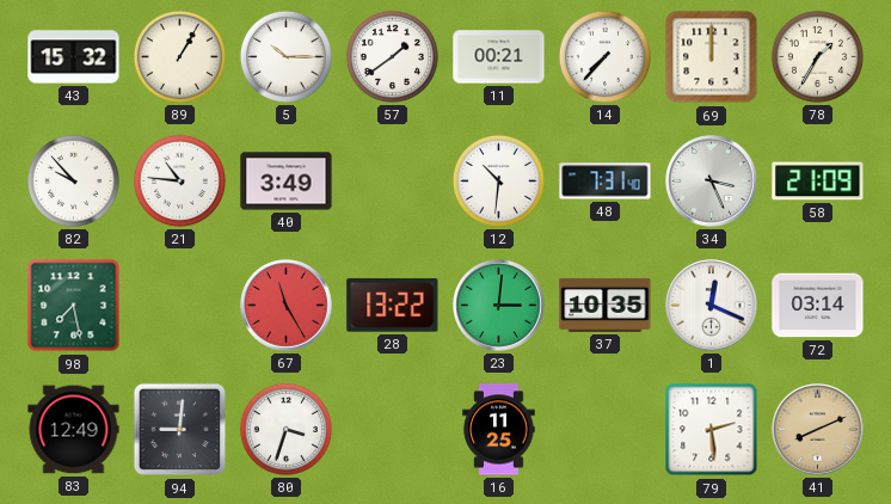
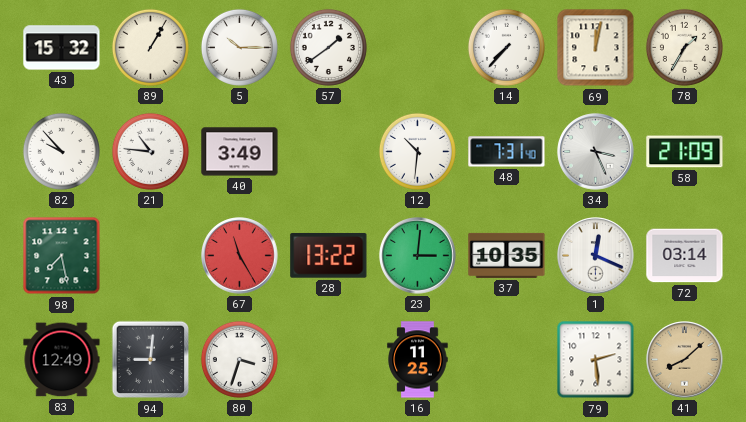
11: 00:21 -> none (499, 57)
69: 12:00 -> 12:02 (596, 48)
41: 8:11 -> 8:08 (685, 360)
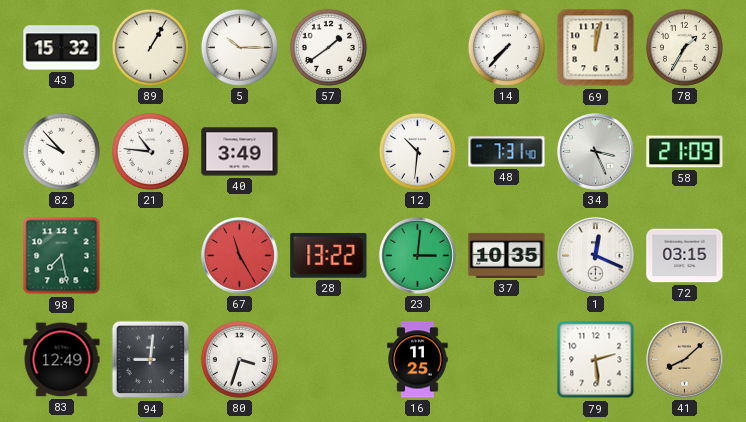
72: 03:14 -> 03:15 (685, 256)
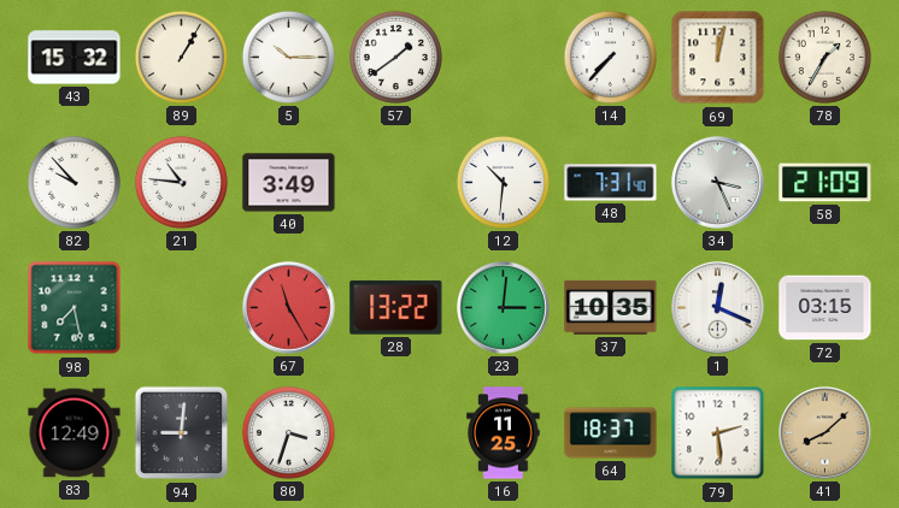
64: none -> 18:37 (611, 433)
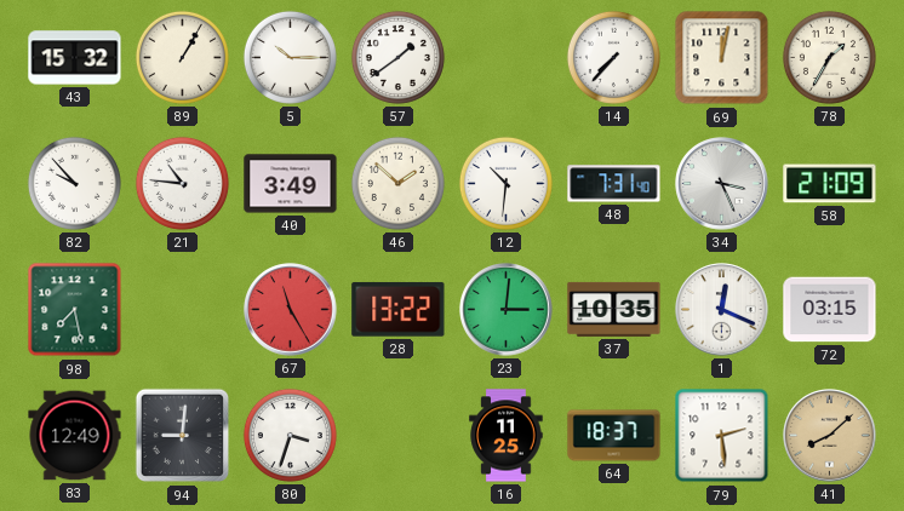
46: none -> 1:52 (397, 183)
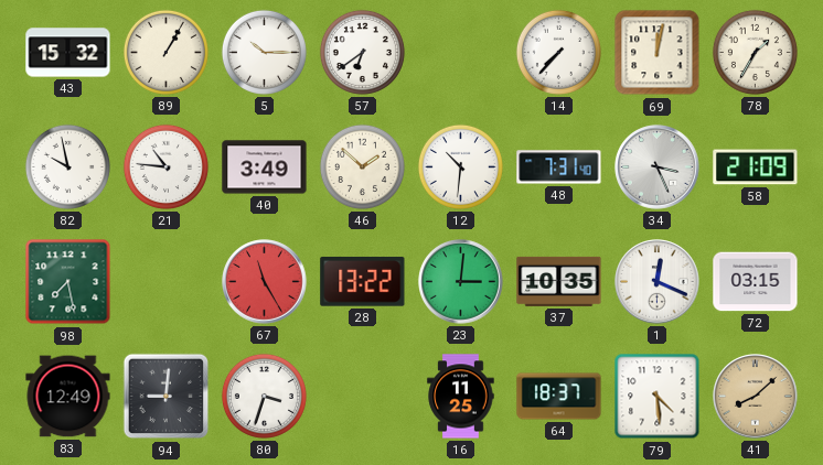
57: 1:39 -> 6:39 (362, 52)
82: 9:53 -> 9:58 (67, 166)
79: 2:29 -> 4:29 (658, 397)
